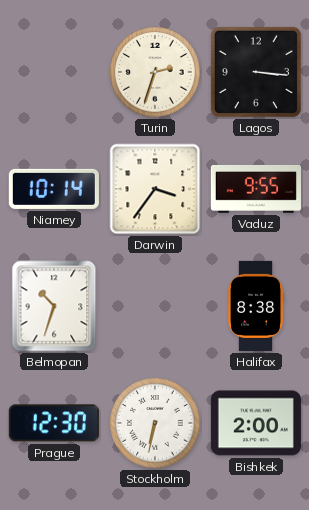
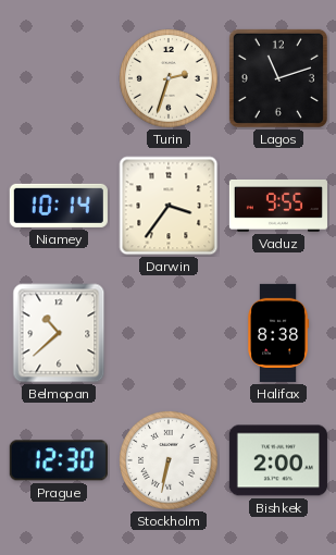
Lagos: 3:16 -> 11:12 (278, 78)
Belmopan: 10:33 -> 10:38 (59, 333)
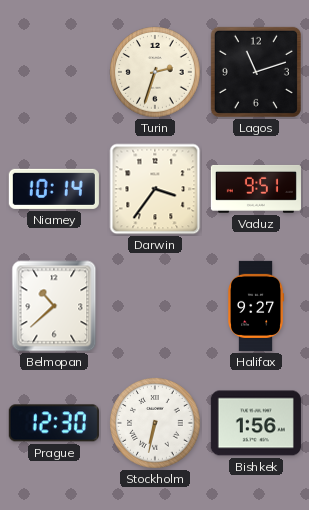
Vaduz: 9:55 -> 9:51 (256, 189)
Halifax: 8:38 -> 9:27 (257, 306)
Bishkek: 2:00 -> 1:56 (256, 423)
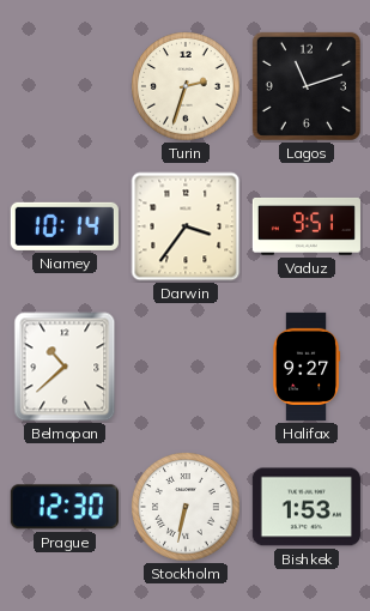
Bishkek: 1:56 -> 1:53 (307, 507)
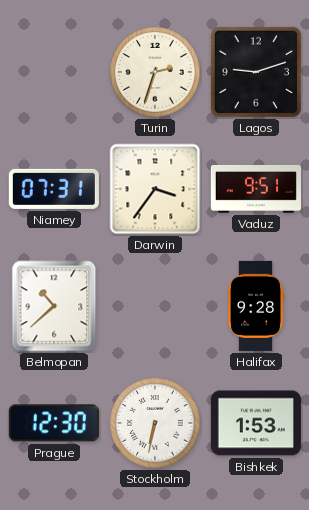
Lagos: 11:12 -> 9:12 (256, 72)
Niamey: 10:14 -> 07:31 (54, 189)
Halifax: 9:27 -> 9:28 (257, 306)
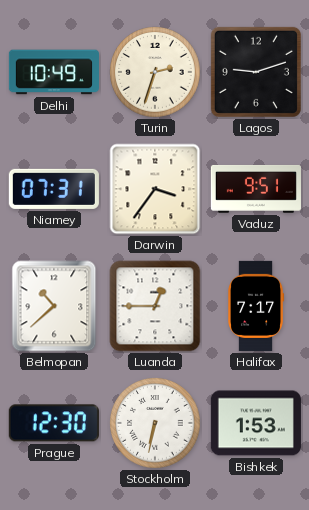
Delhi: none -> 10:49 (54, 72)
Luanda: none -> 12:45 (155, 306)
Halifax: 9:28 -> 7:17 (257, 306)
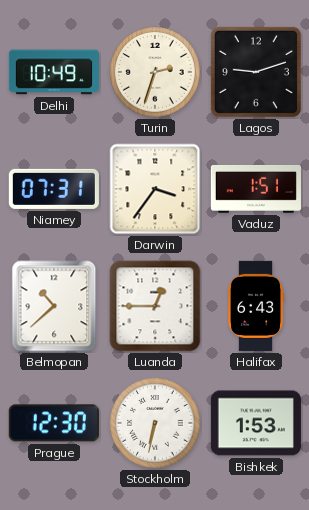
Vaduz: 9:51 -> 1:51 (256, 189)
Halifax: 7:17 -> 6:43 (257, 306)
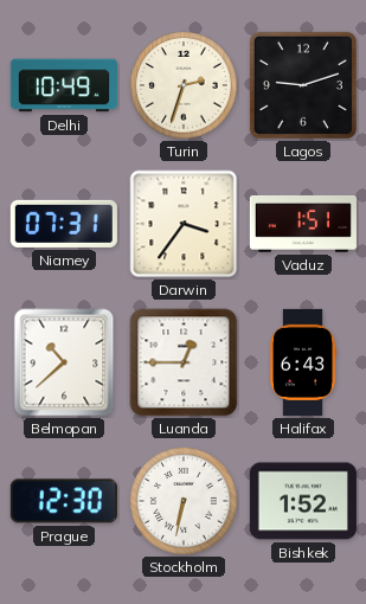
Bishkek: 1:53 -> 1:52 (303, 501)
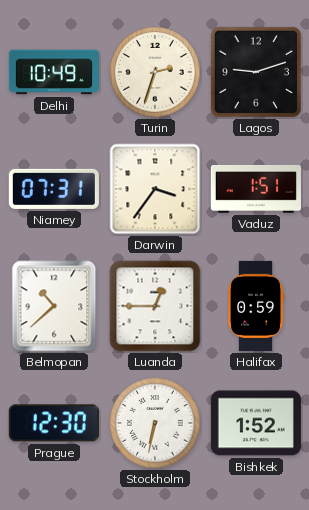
Halifax: 6:43 -> 0:59 (257, 306)
